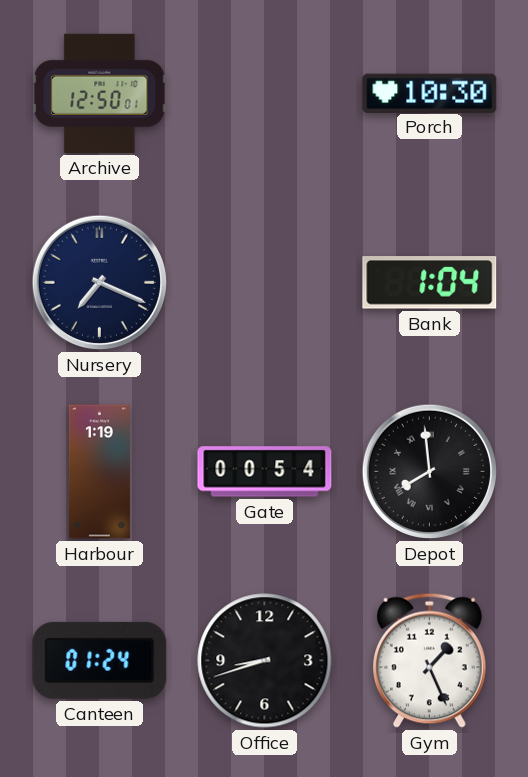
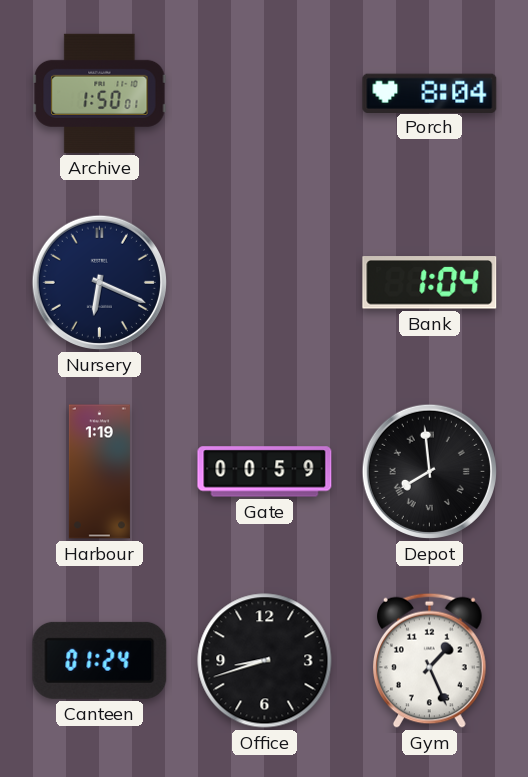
Archive: 12:50 -> 1:50 (100, 93)
Porch: 10:30 -> 8:04 (430, 93)
Nursery: 7:19 -> 6:19 (99, 282)
Gate: 00:54 -> 00:59 (265, 472)
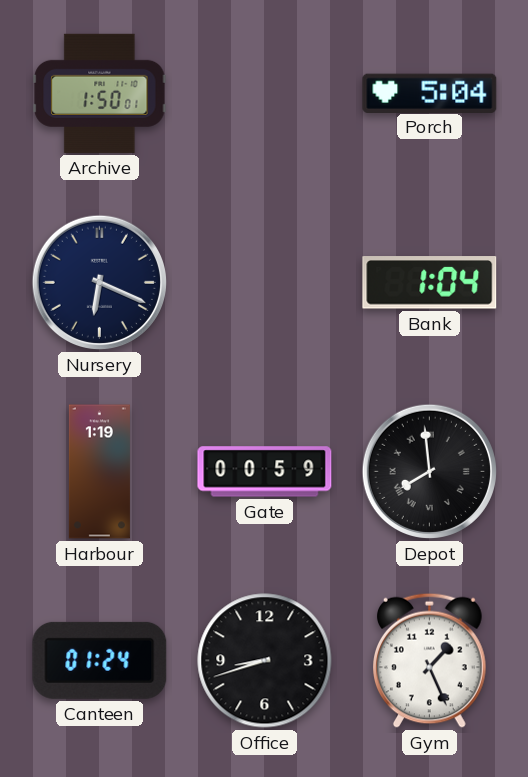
Porch: 8:04 -> 5:04 (430, 93)
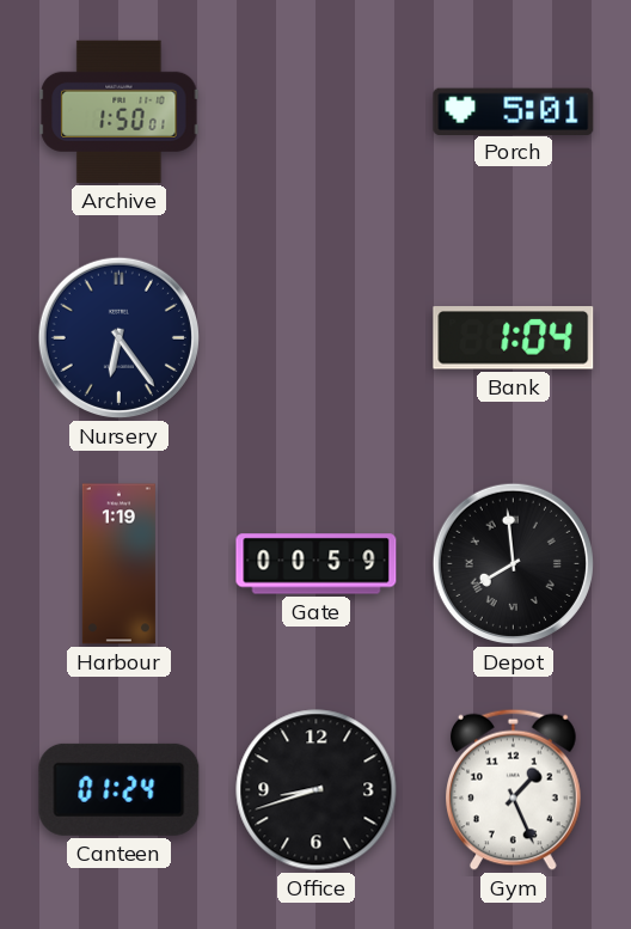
Porch: 5:04 -> 5:01 (514, 111)
Nursery: 6:19 -> 6:24 (118, 337)
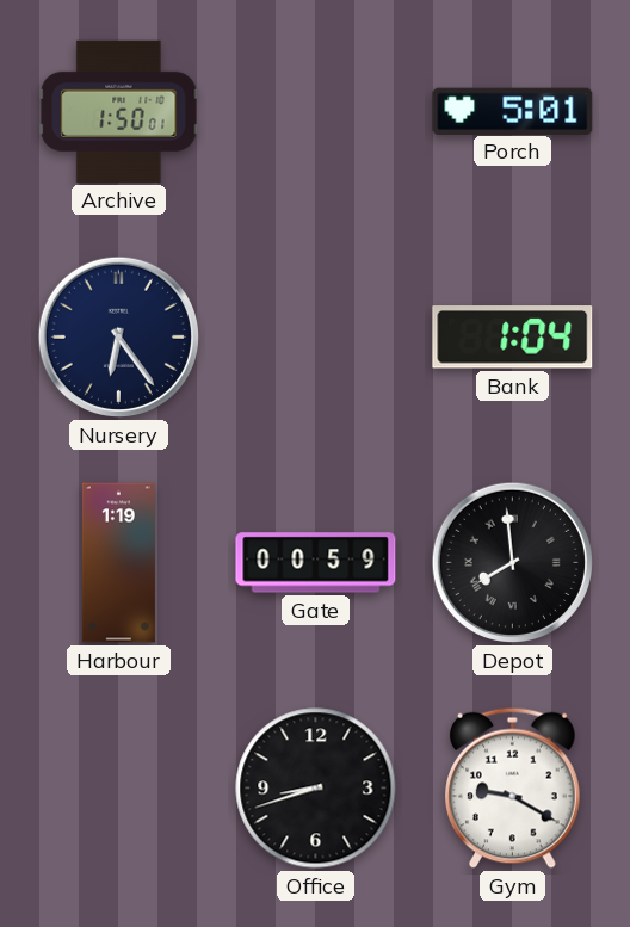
Canteen: 01:24 -> none (120, 789)
Gym: 1:26 -> 9:20 (513, 787)
